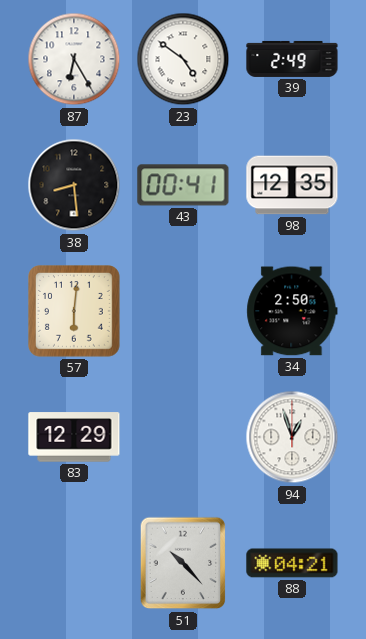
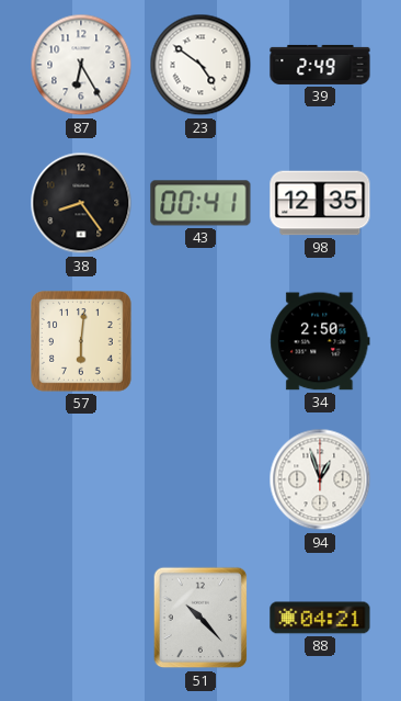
38: 8:29 -> 8:24 (81, 203)
83: 12:29 -> none (74, 437)
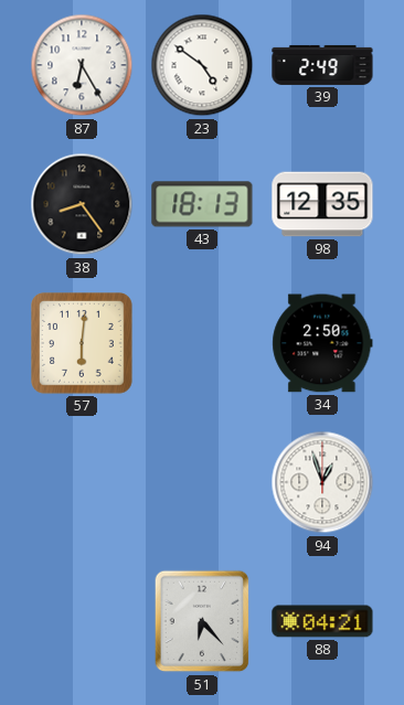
43: 00:41 -> 18:13 (202, 204)
51: 10:23 -> 6:23 (202, 621)
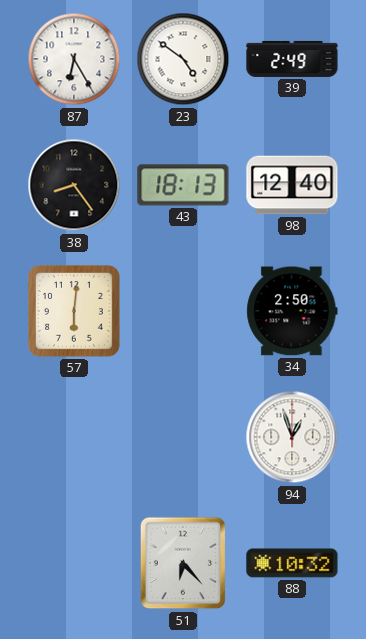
98: 12:35 -> 12:40 (292, 185)
88: 04:21 -> 10:32 (292, 563)
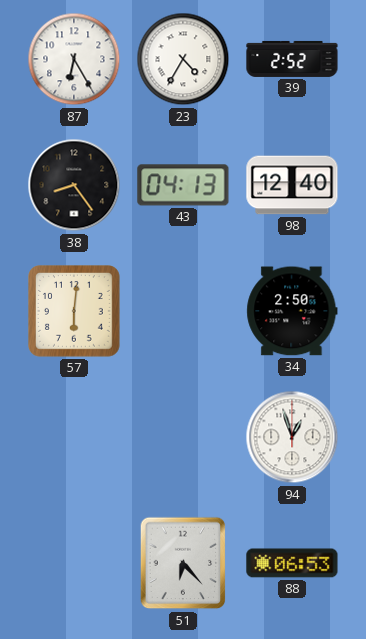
23: 4:51 -> 4:35 (183, 59)
39: 2:49 -> 2:52 (292, 59)
43: 18:13 -> 04:13 (183, 185)
88: 10:32 -> 06:53 (292, 563)
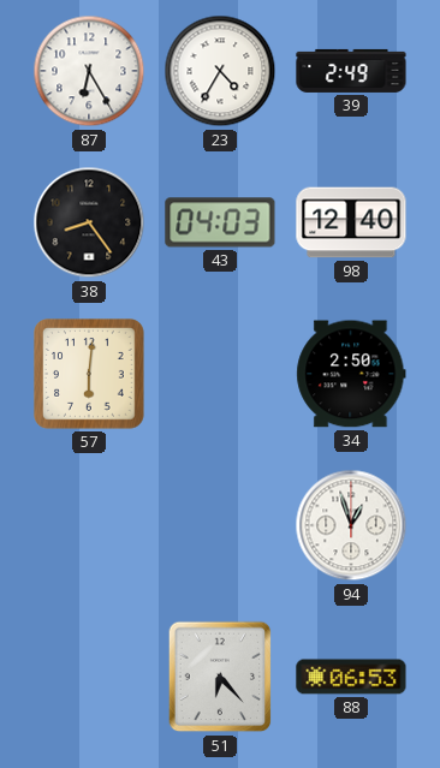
39: 2:52 -> 2:49 (351, 71)
43: 04:13 -> 04:03 (220, 222)
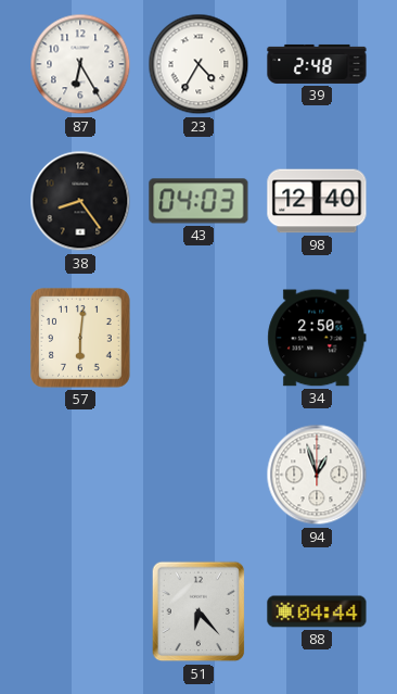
39: 2:49 -> 2:48 (317, 64)
88: 06:53 -> 04:44 (317, 611)
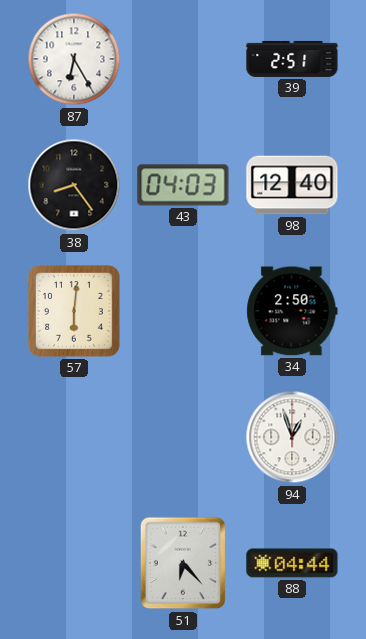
23: 4:35 -> none (198, 64)
39: 2:48 -> 2:51 (292, 59)
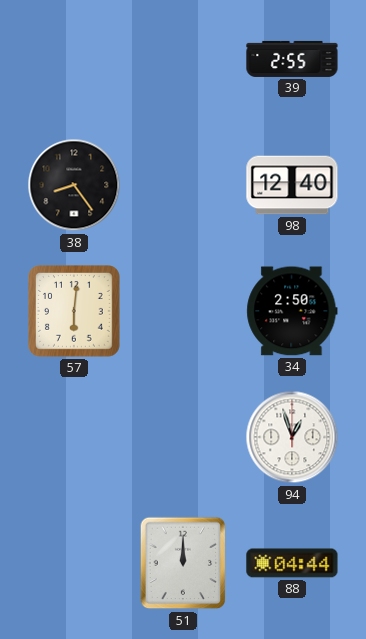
87: 6:25 -> none (74, 59)
39: 2:51 -> 2:55 (292, 59)
43: 04:03 -> none (183, 185)
51: 6:23 -> 12:00 (183, 563)
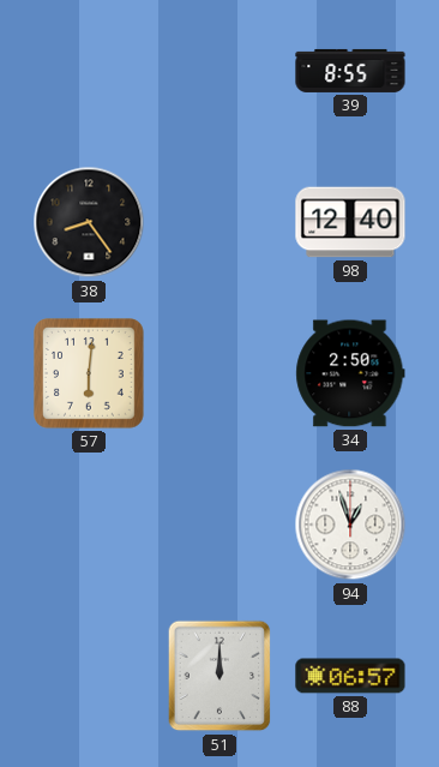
39: 2:55 -> 8:55 (350, 71)
88: 04:44 -> 06:57 (350, 676)
